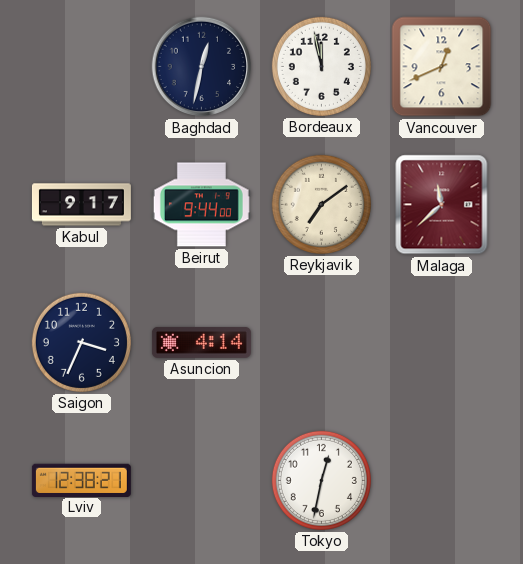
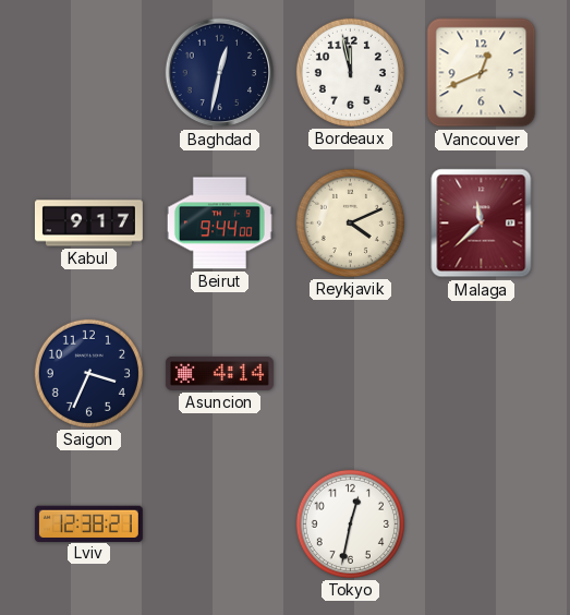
Reykjavik: 7:09 -> 4:11 (350, 222)
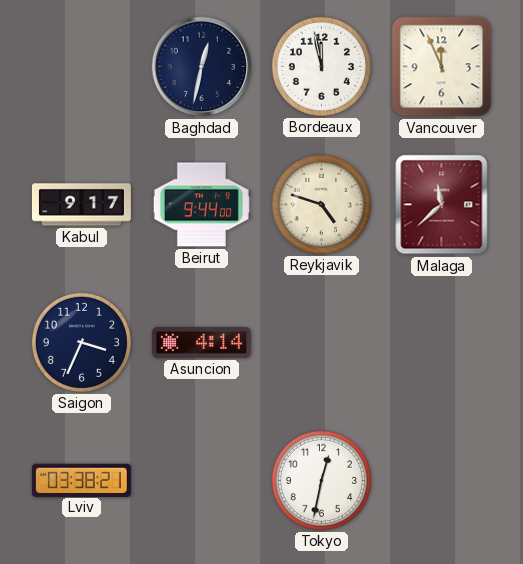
Vancouver: 12:41 -> 11:56 (442, 67)
Reykjavik: 4:11 -> 4:48 (321, 204)
Lviv: 12:38 -> 03:38 (81, 480)
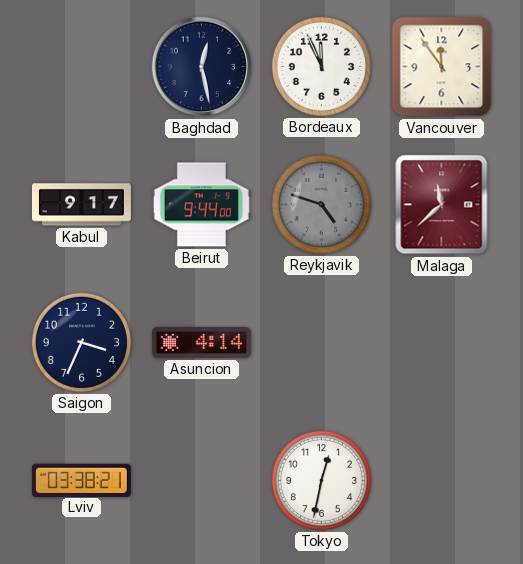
Baghdad: 12:32 -> 12:28 (202, 67)
Bordeaux: 11:58 -> 11:56 (321, 66)
Vancouver: 11:56 -> 11:54 (442, 67)
Reykjavik dial: cream -> grey (321, 204)
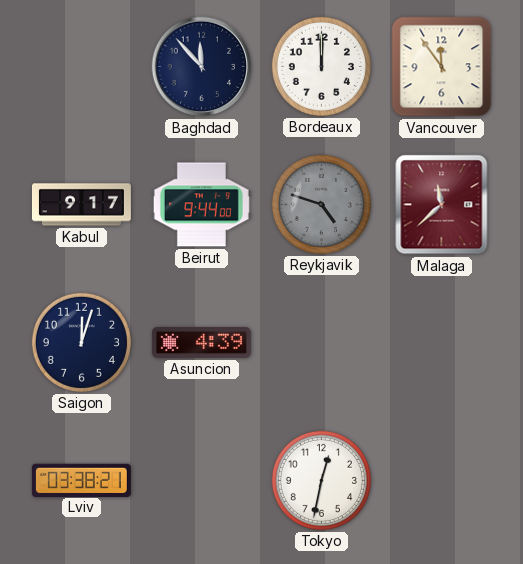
Baghdad: 12:28 -> 11:53 (202, 67)
Bordeaux: 11:56 -> 12:00 (321, 66)
Saigon: 3:34 -> 12:03 (81, 342)
Asuncion: 4:14 -> 4:39 (201, 342)
